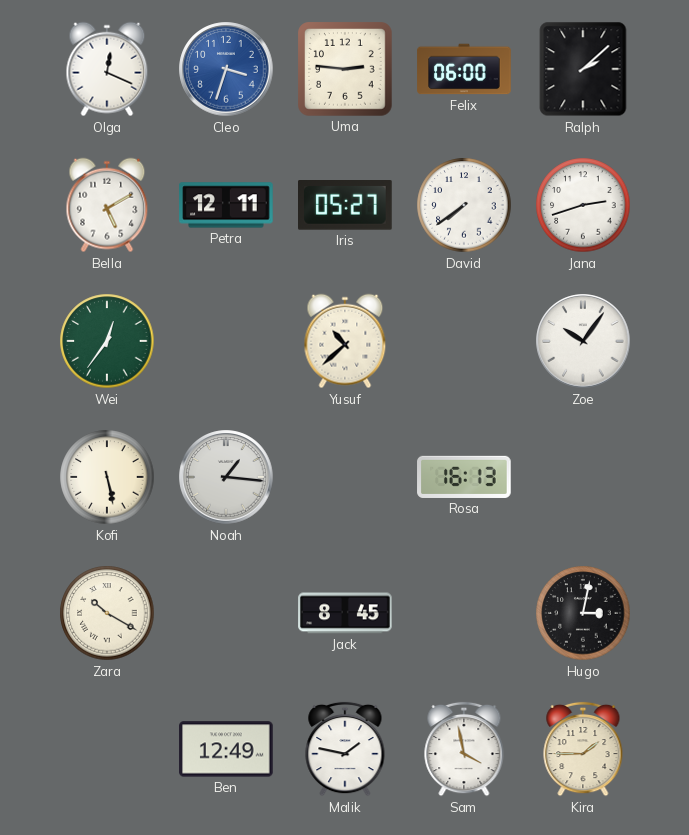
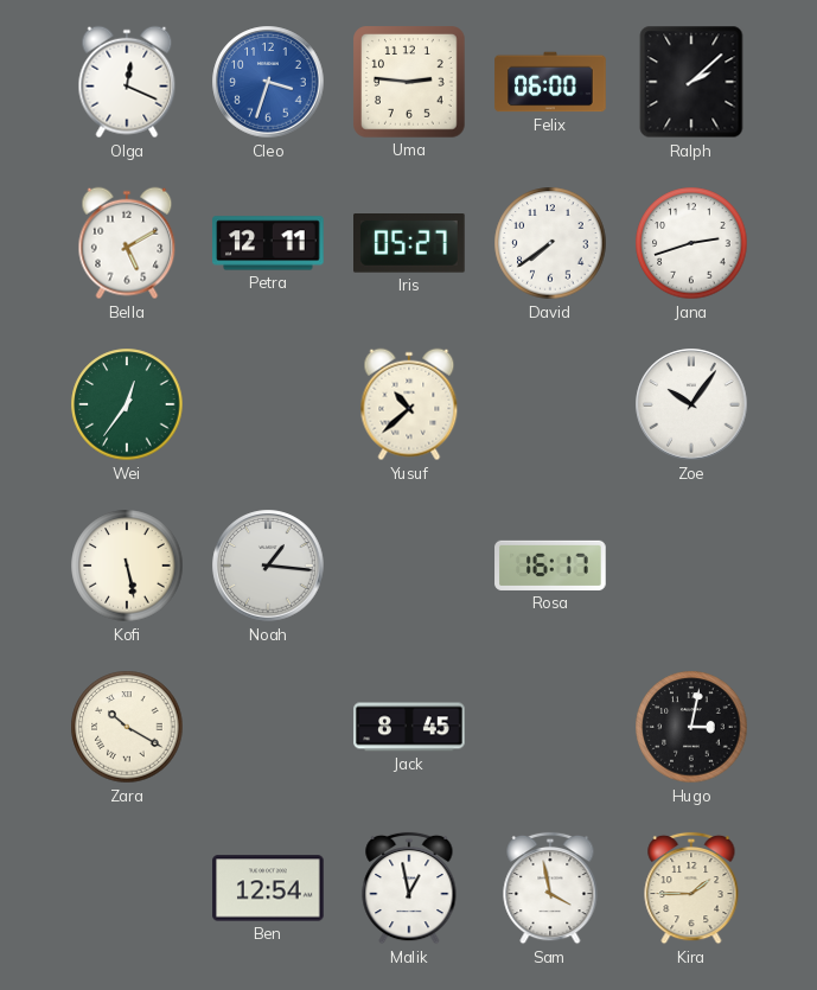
Rosa: 16:13 -> 16:17 (550, 566)
Ben: 12:49 -> 12:54 (268, 888)
Malik: 1:47 -> 12:58 (409, 888)
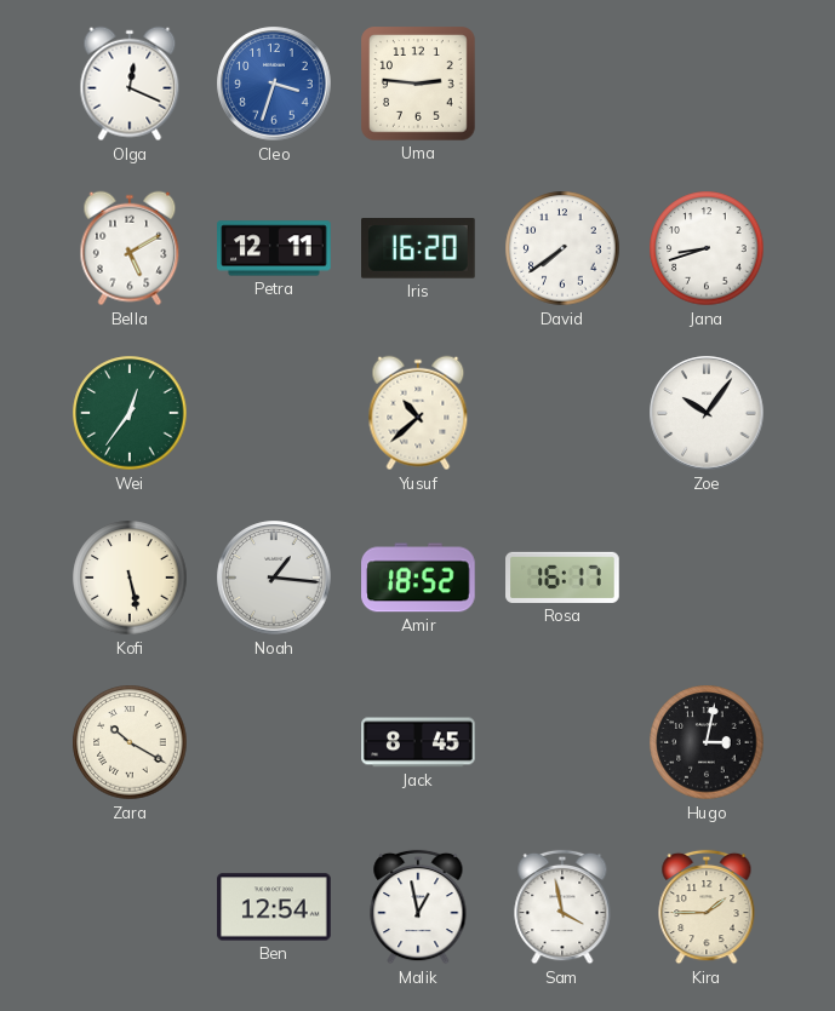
Felix: 06:00 -> none (550, 82)
Ralph: 2:08 -> none (691, 82)
Iris: 05:27 -> 16:20 (419, 249)
Jana: 2:42 -> 8:42 (707, 248)
Amir: none -> 18:52 (419, 578)
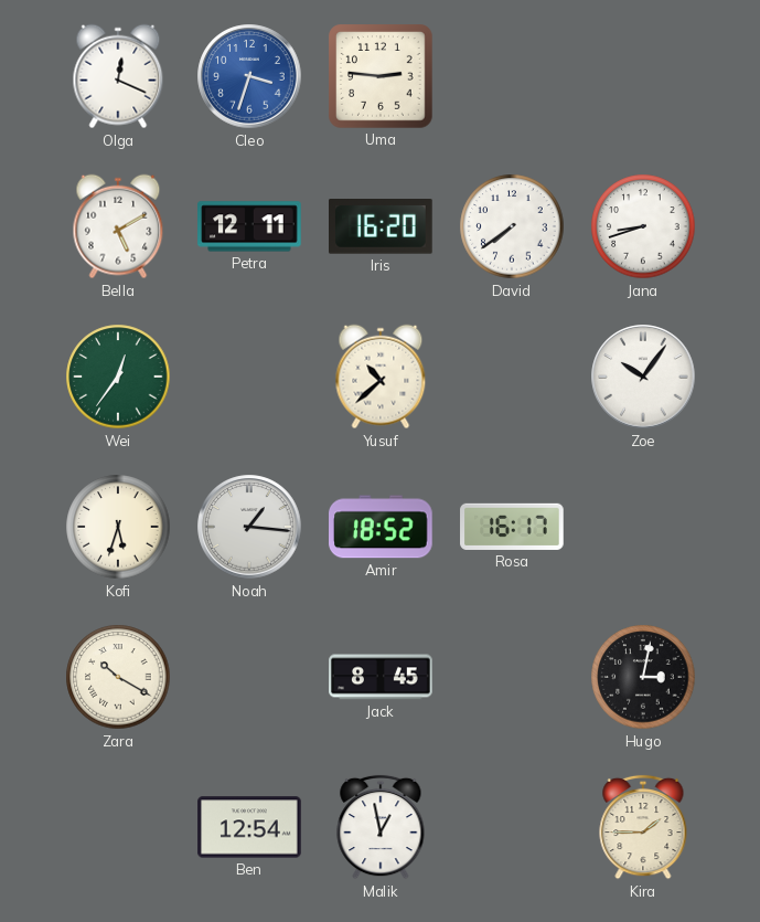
Kofi: 5:28 -> 5:33 (118, 527)
Sam: 3:58 -> none (562, 907)
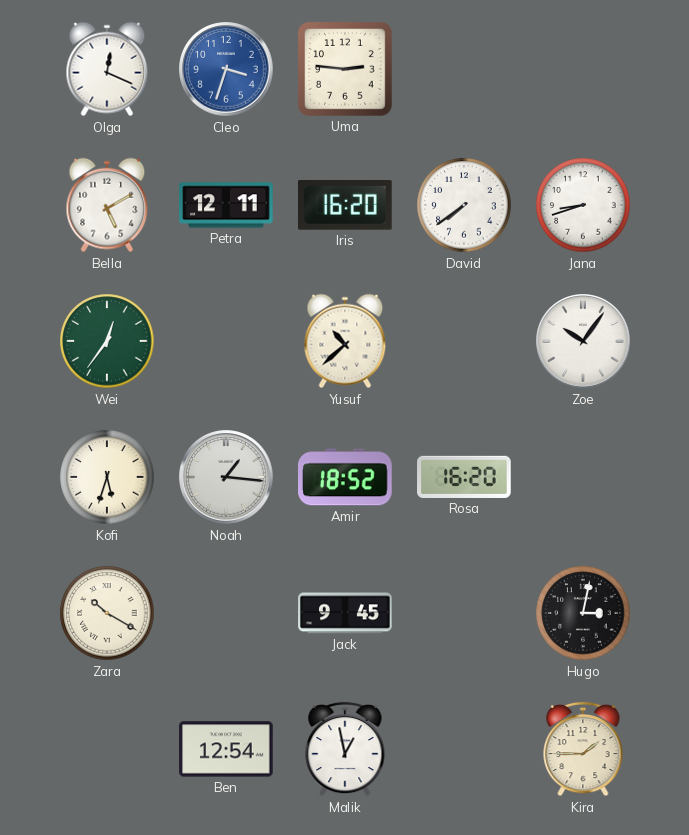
Rosa: 16:17 -> 16:20 (464, 477)
Jack: 8:45 -> 9:45 (345, 613)
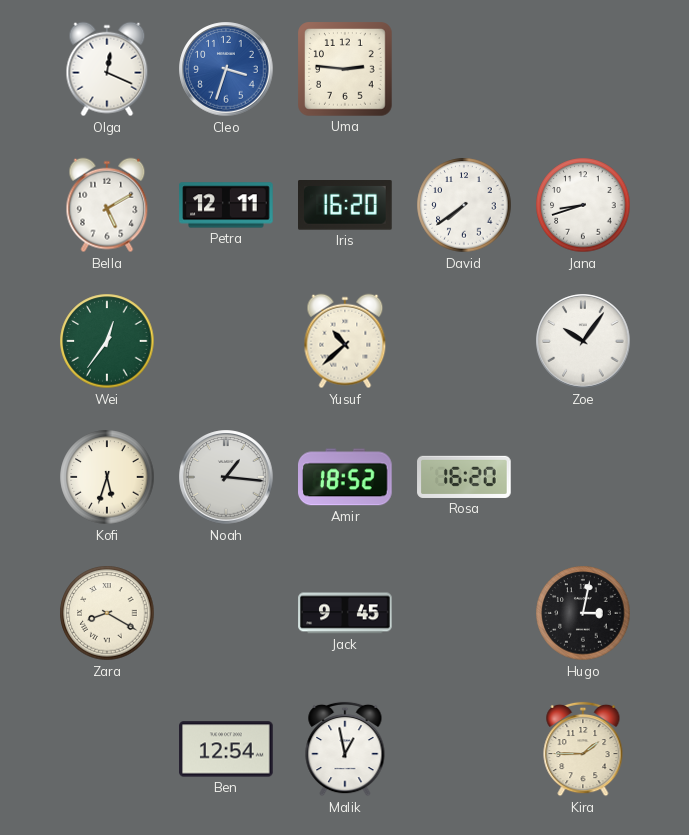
Zara: 10:20 -> 8:20 (107, 613)
